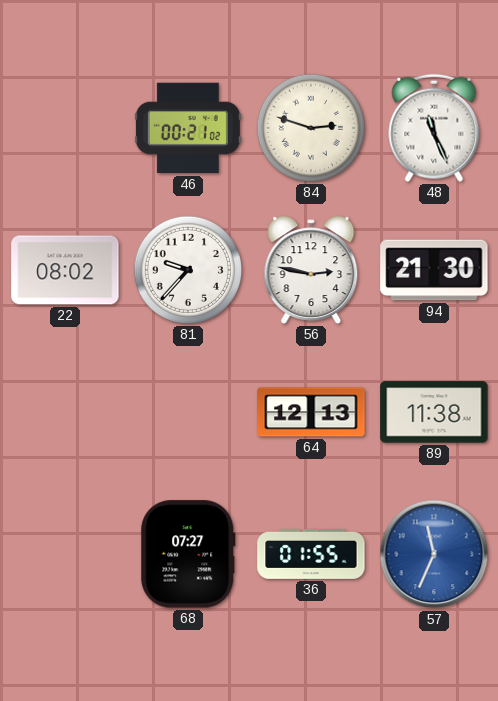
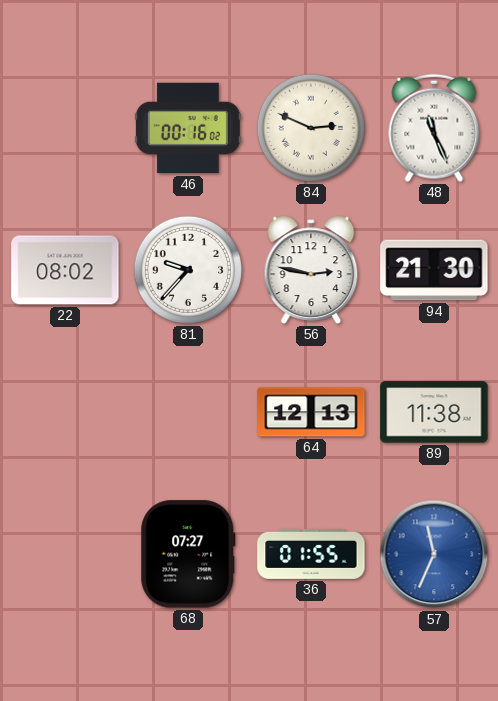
46: 00:21 -> 00:16 (188, 128)
84: 2:48 -> 2:49 (311, 128)
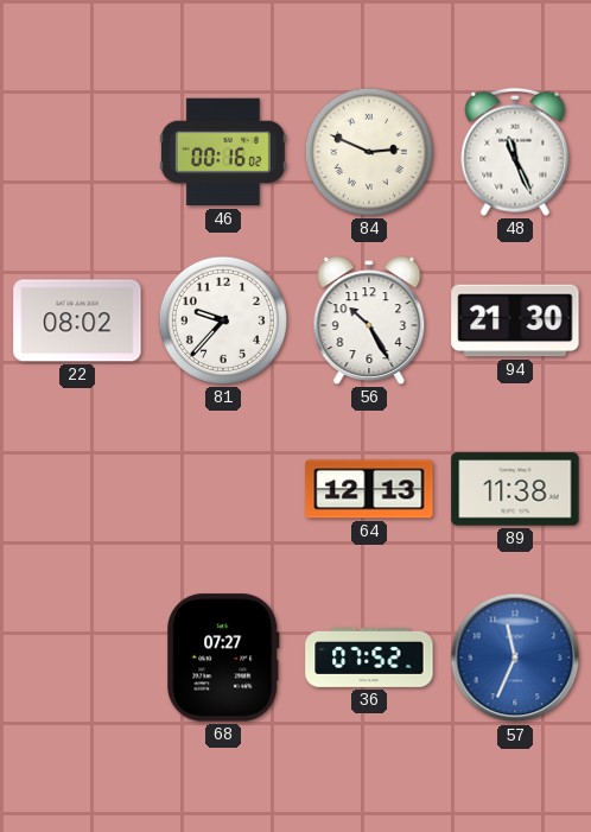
56: 2:47 -> 10:25 (369, 320)
36: 01:55 -> 07:52 (369, 658)
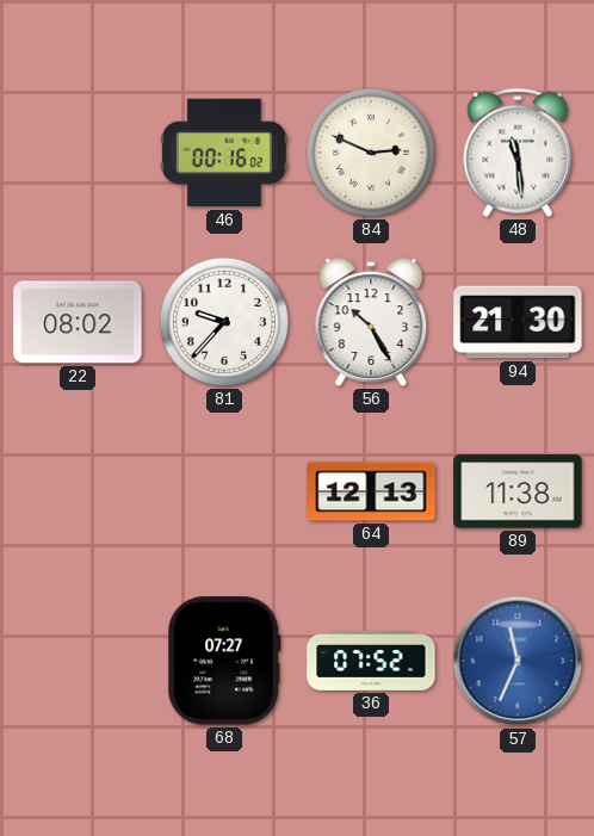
48: 11:26 -> 11:29 (518, 153)
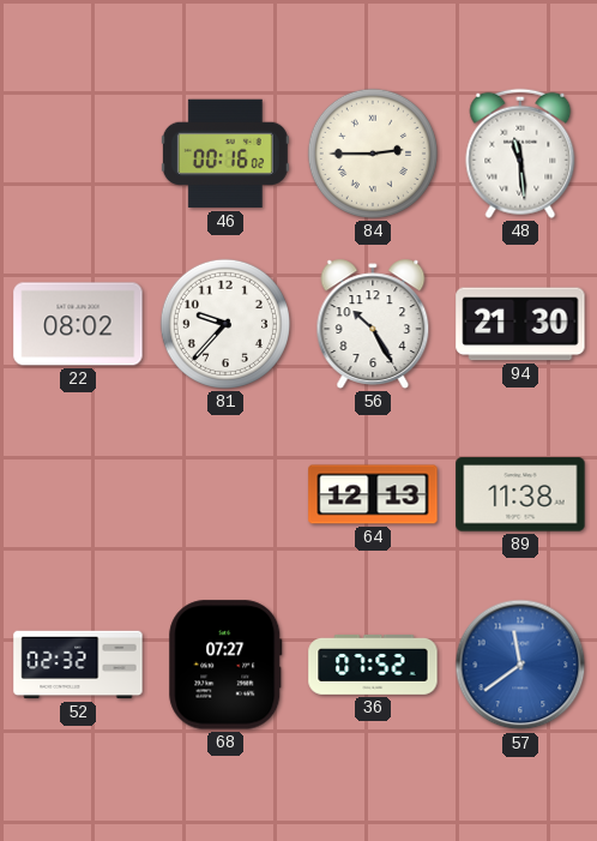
84: 2:49 -> 2:45 (373, 154)
52: none -> 02:32 (78, 665)
57: 11:34 -> 11:39 (520, 665)
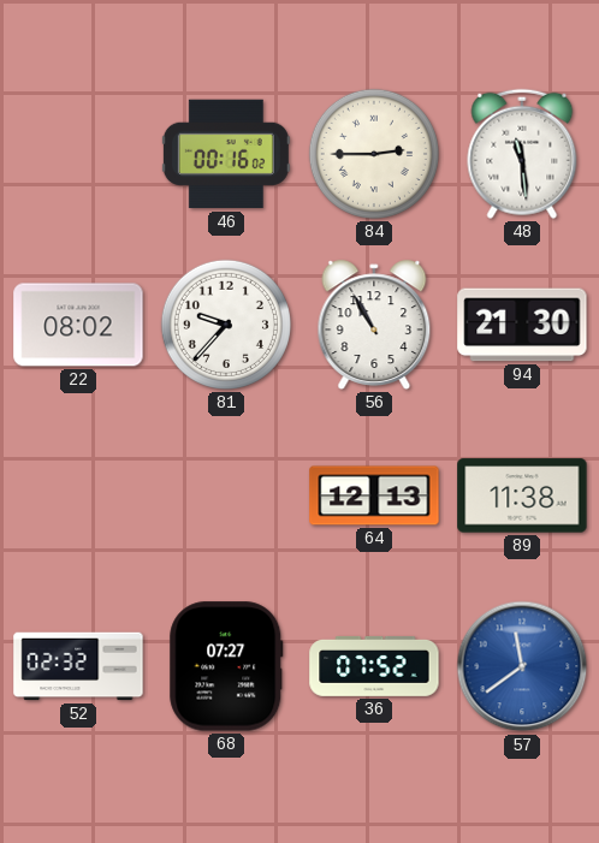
56: 10:25 -> 10:55 (374, 325)
